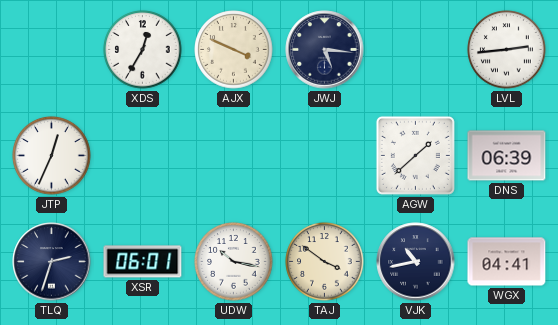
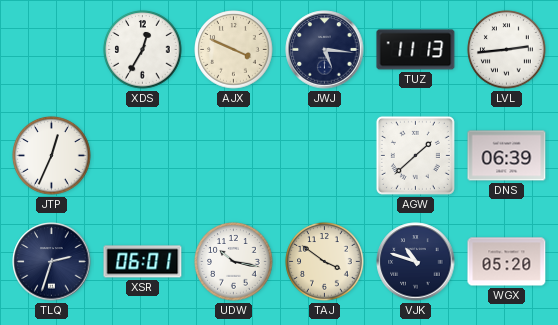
TUZ: none -> 11:13 (416, 50)
VJK: 10:43 -> 10:48 (416, 262)
WGX: 04:41 -> 05:20 (507, 262)
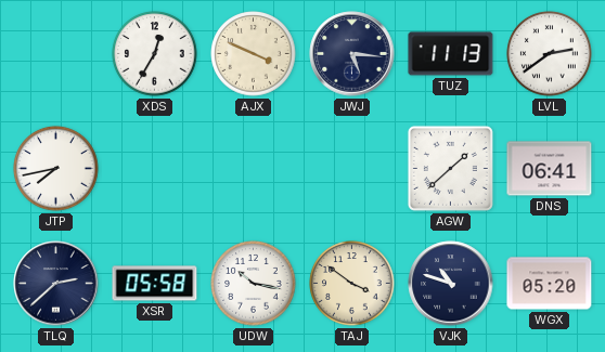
LVL: 2:44 -> 2:39 (550, 54)
JTP: 12:34 -> 7:43 (56, 169)
DNS: 06:39 -> 06:41 (550, 169)
TLQ: 2:33 -> 2:38 (56, 284)
XSR: 06:01 -> 05:58 (155, 284)
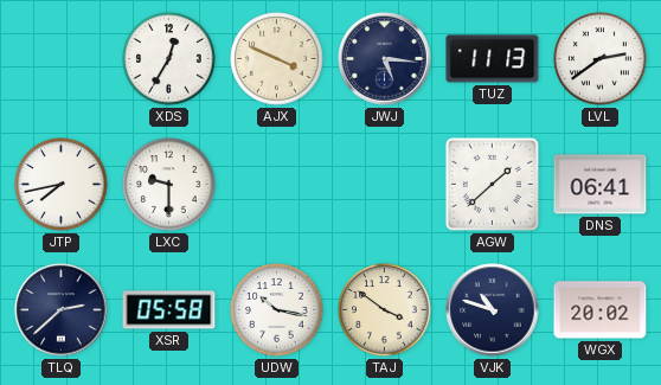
LXC: none -> 9:30 (169, 185)
WGX: 05:20 -> 20:02 (601, 310)
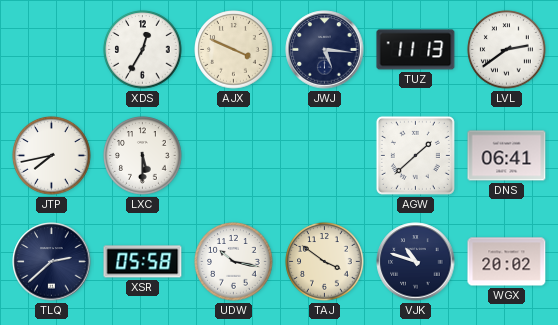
LXC: 9:30 -> 5:30 (143, 156)
